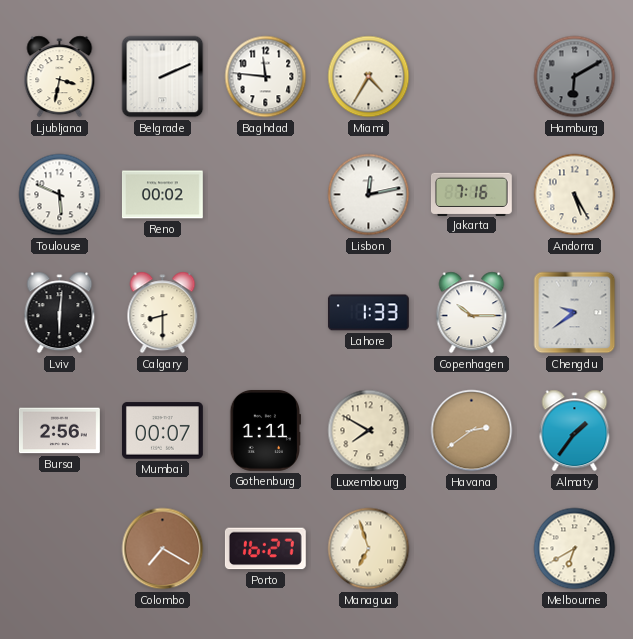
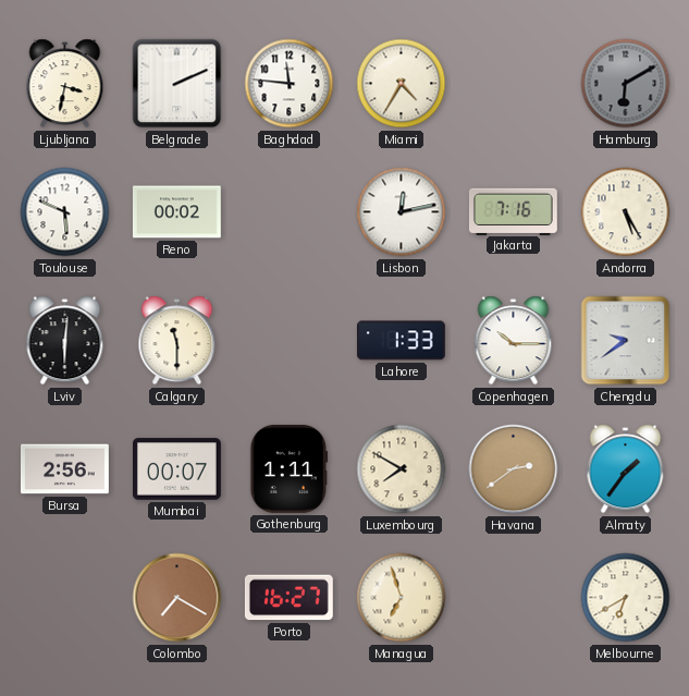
Calgary: 8:30 -> 11:30 (177, 341)
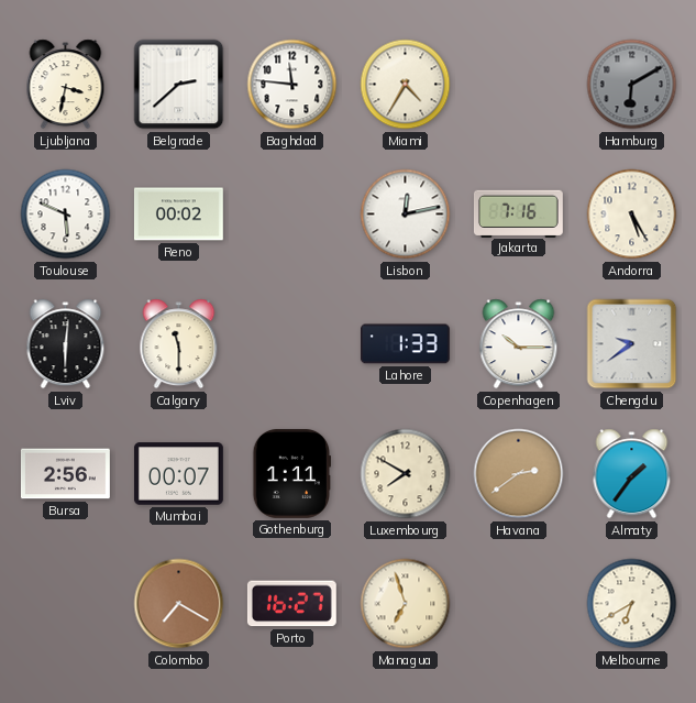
Belgrade: 2:11 -> 2:38 (179, 85)
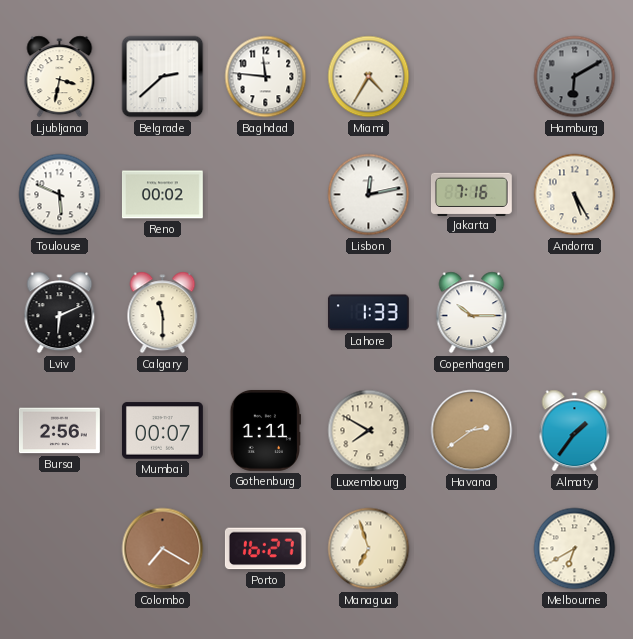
Lviv: 6:01 -> 6:11 (60, 313)
Chengdu: 9:39 -> none (632, 344)
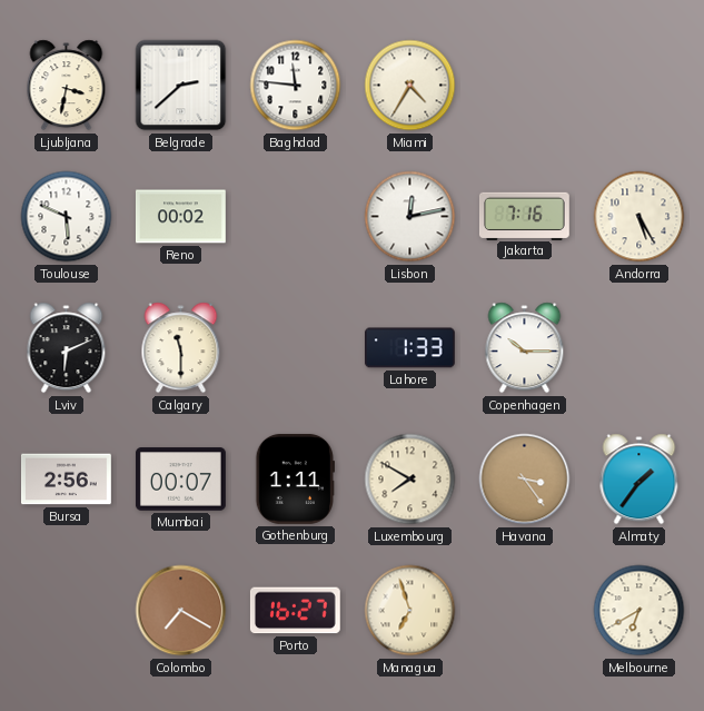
Hamburg: 6:10 -> none (575, 77)
Havana: 2:39 -> 3:24 (525, 480)
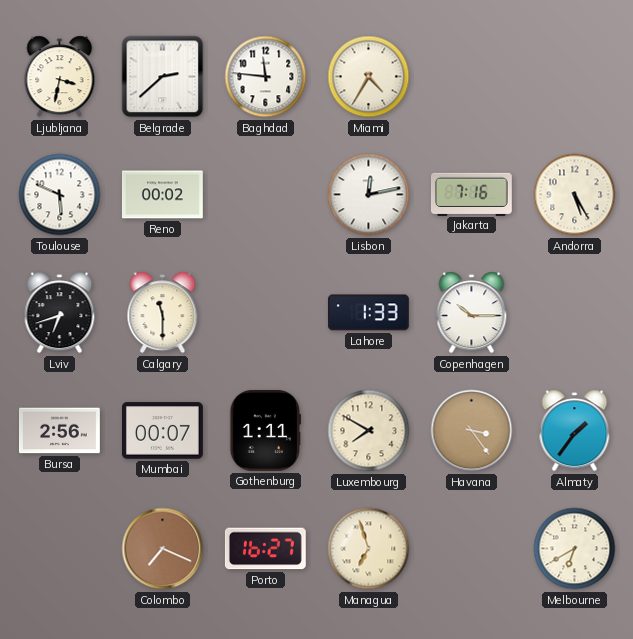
Lviv: 6:11 -> 6:42 (60, 313)
Colombo: 7:20 -> 7:19 (163, 549)
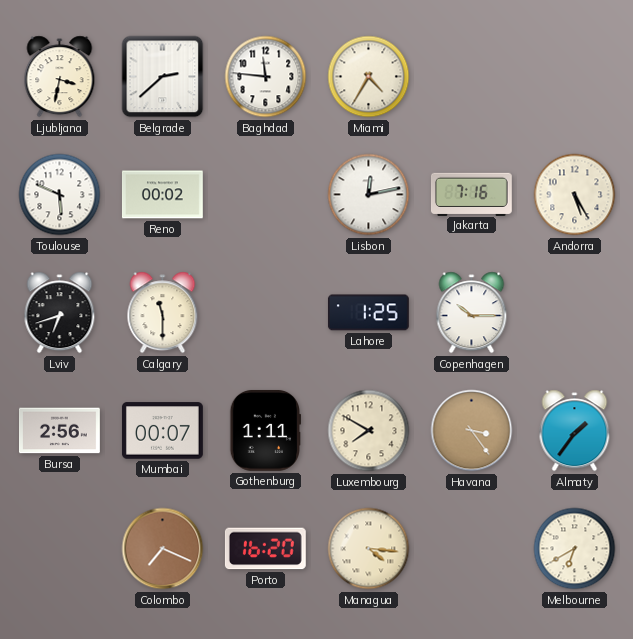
Lahore: 1:33 -> 1:25 (368, 313)
Porto: 16:27 -> 16:20 (265, 549)
Managua: 6:57 -> 4:16 (369, 549)
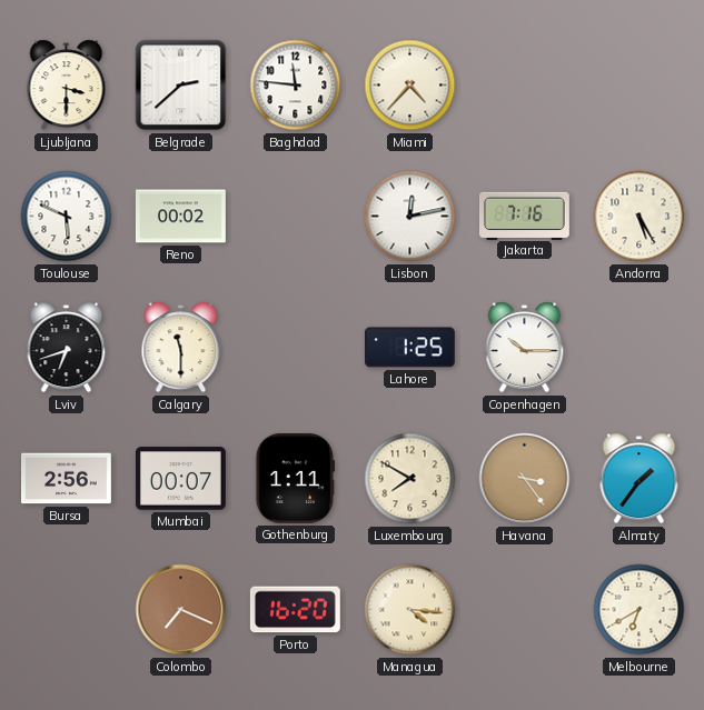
Ljubljana: 3:32 -> 3:30 (67, 86)
Miami: 4:35 -> 4:37 (410, 86)
